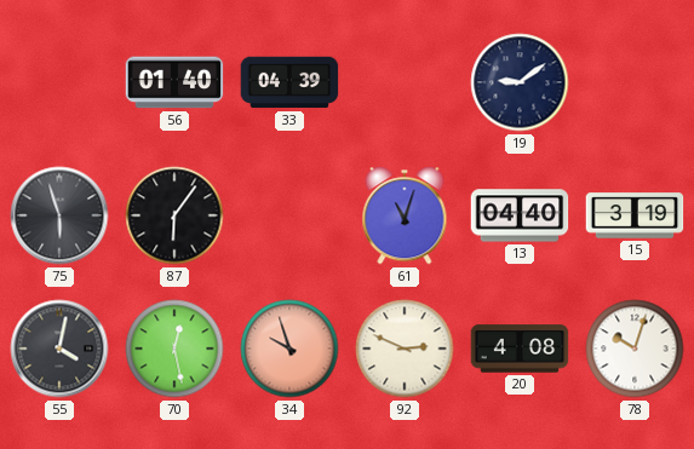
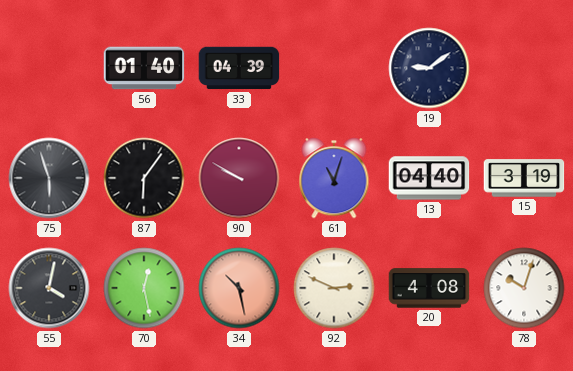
90: none -> 9:50 (239, 178)
34: 9:57 -> 10:28 (239, 288)
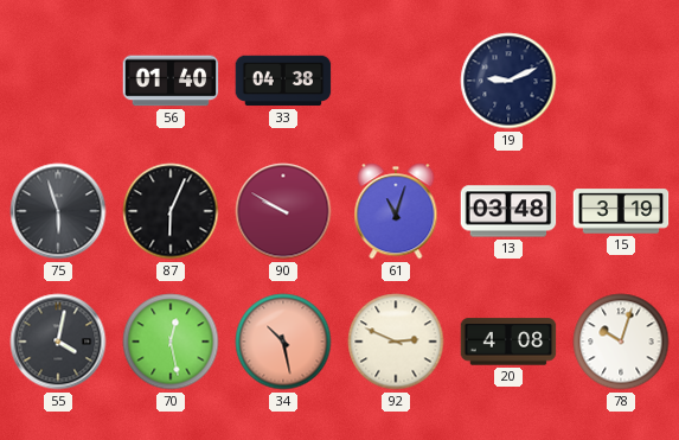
33: 04:39 -> 04:38 (283, 81)
19: 9:09 -> 9:11 (508, 81)
87: 6:06 -> 6:04 (171, 211)
13: 04:40 -> 03:48 (508, 211)
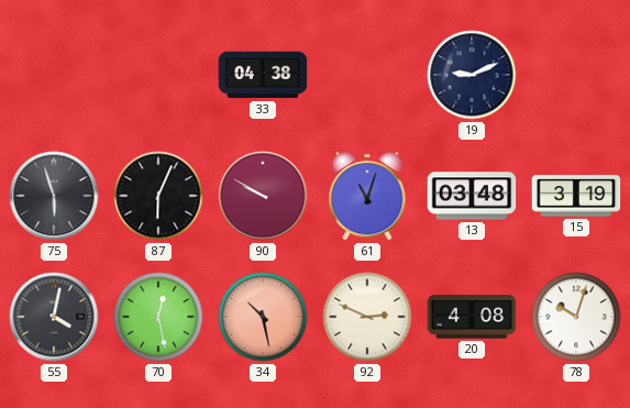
56: 01:40 -> none (171, 81)
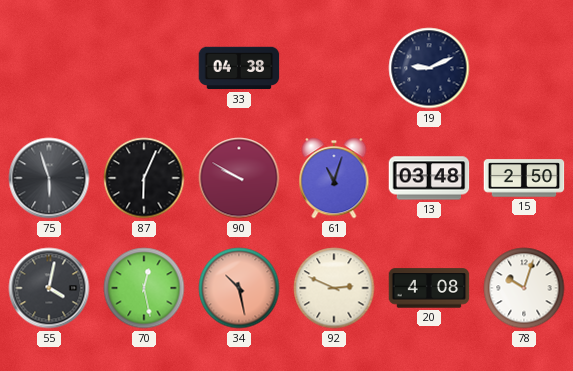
15: 3:19 -> 2:50 (524, 178)
